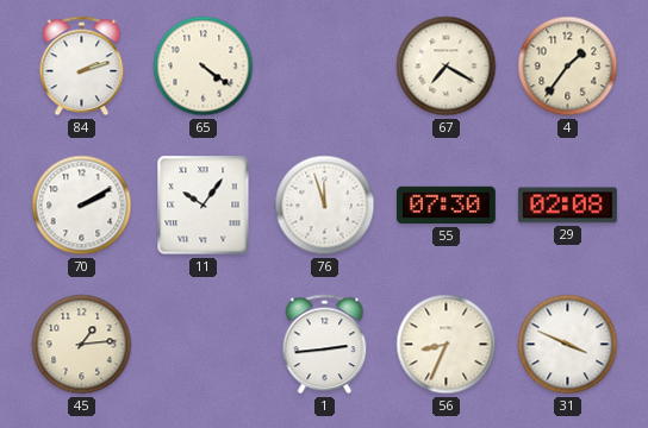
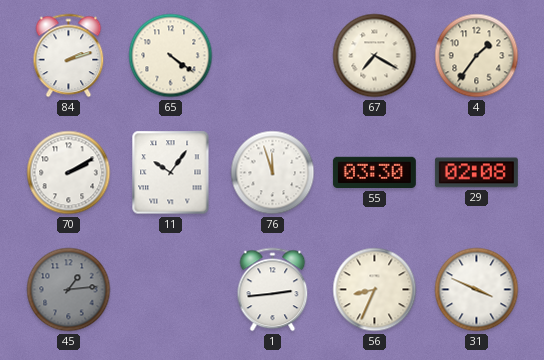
55: 07:30 -> 03:30 (374, 173)
45 dial: cream -> grey (69, 290)
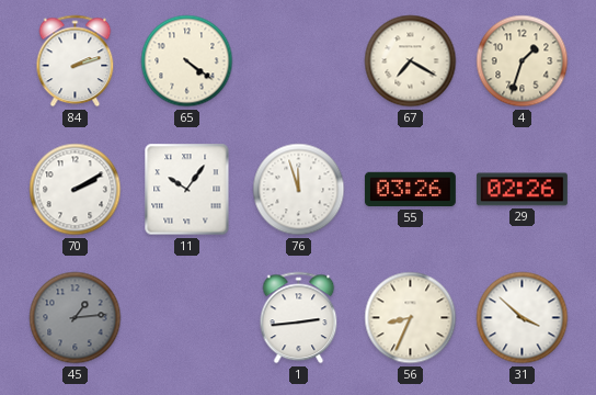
4: 1:36 -> 1:33 (523, 61)
55: 03:30 -> 03:26 (410, 190)
29: 02:08 -> 02:26 (521, 190)
31: 3:49 -> 3:52 (523, 318)
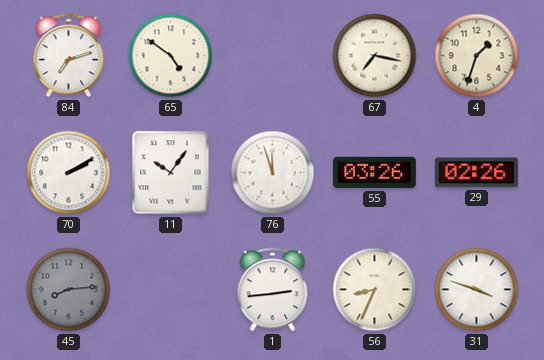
84: 2:12 -> 7:12 (69, 56)
65: 4:21 -> 4:51 (171, 56)
67: 7:20 -> 7:17 (375, 56)
45: 1:14 -> 8:14 (69, 290)
31: 3:52 -> 3:48 (477, 290)
